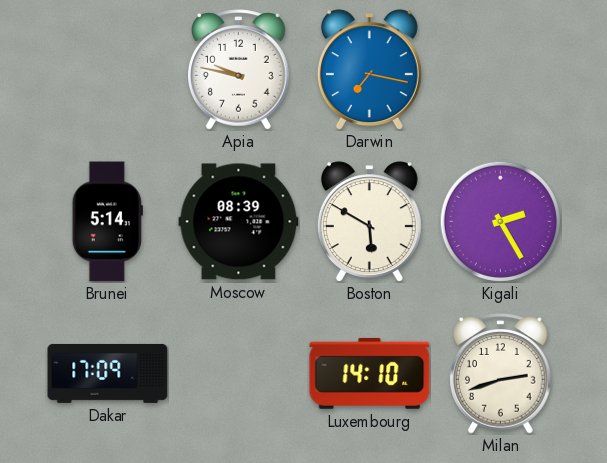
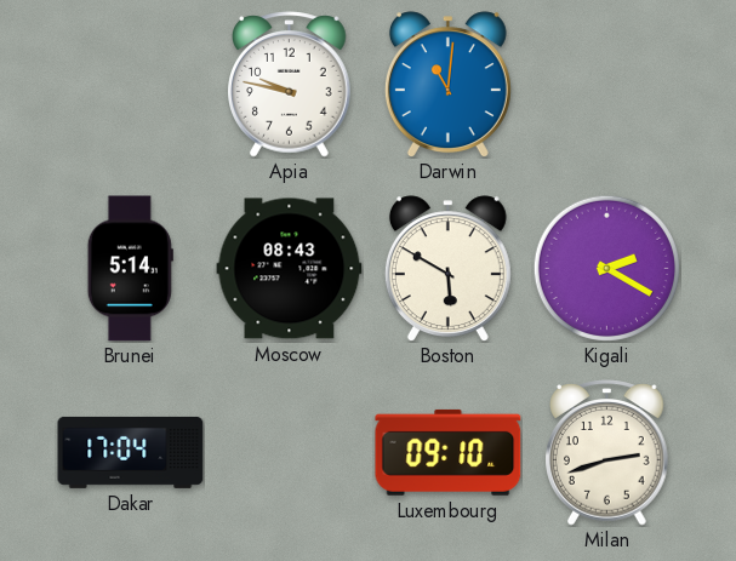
Darwin: 7:17 -> 11:01 (447, 84)
Moscow: 08:39 -> 08:43 (290, 269)
Kigali: 2:25 -> 2:20 (606, 268)
Dakar: 17:09 -> 17:04 (131, 452)
Luxembourg: 14:10 -> 09:10 (449, 452)
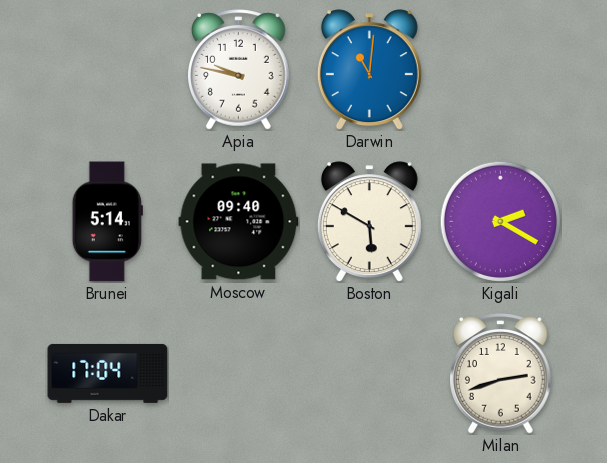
Moscow: 08:43 -> 09:40 (239, 222)
Luxembourg: 09:10 -> none (449, 452)
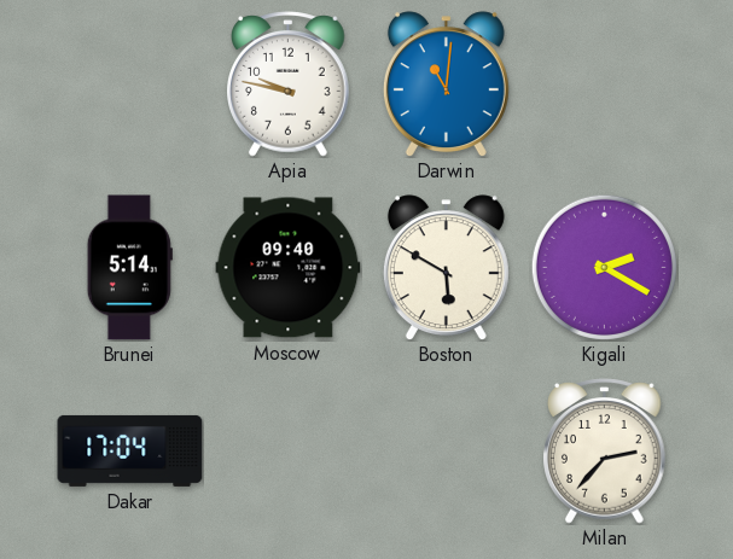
Milan: 2:42 -> 2:37 (605, 452)
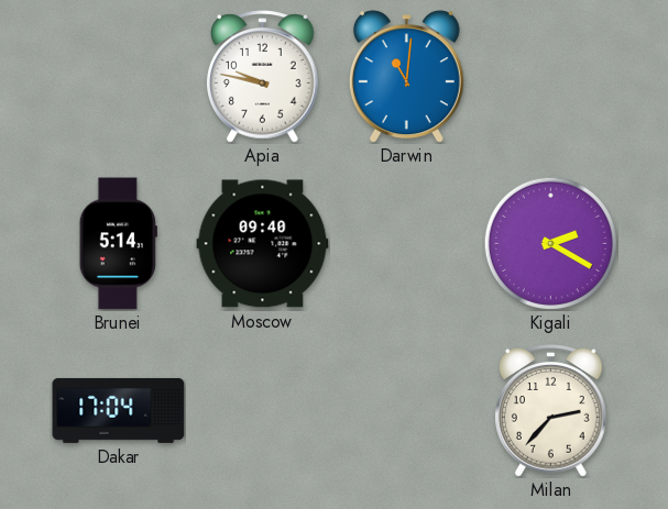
Boston: 5:50 -> none (446, 267)
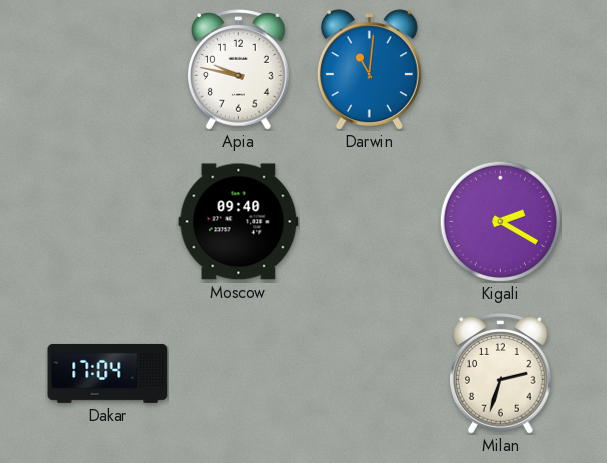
Brunei: 5:14 -> none (118, 244)
Milan: 2:37 -> 2:33 (501, 374)
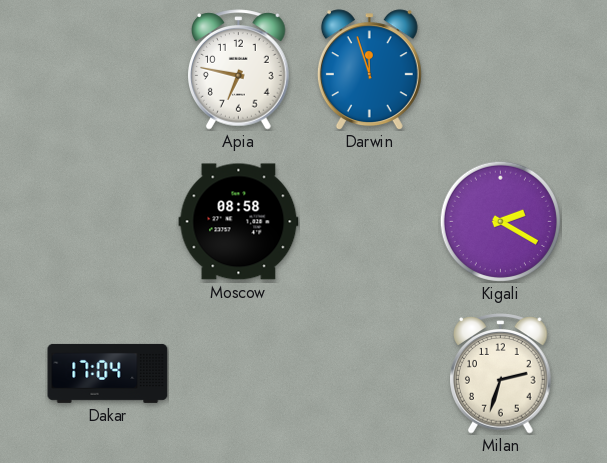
Apia: 9:47 -> 6:47 (239, 70)
Darwin: 11:01 -> 11:57 (369, 69)
Moscow: 09:40 -> 08:58 (239, 222)
